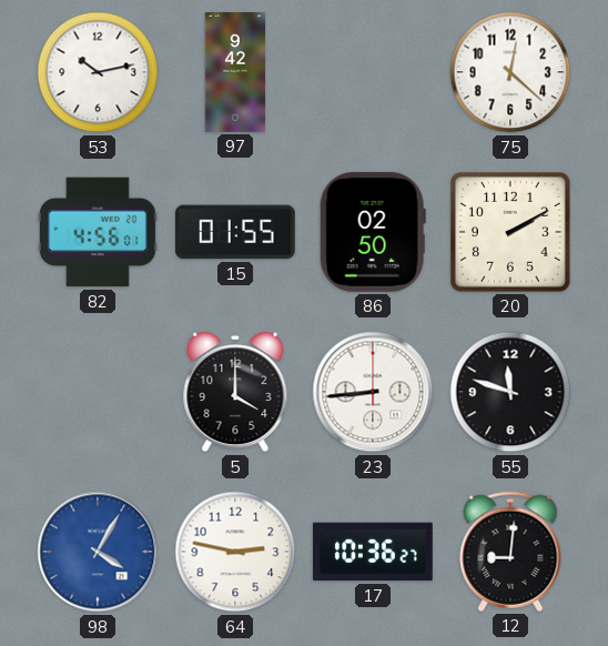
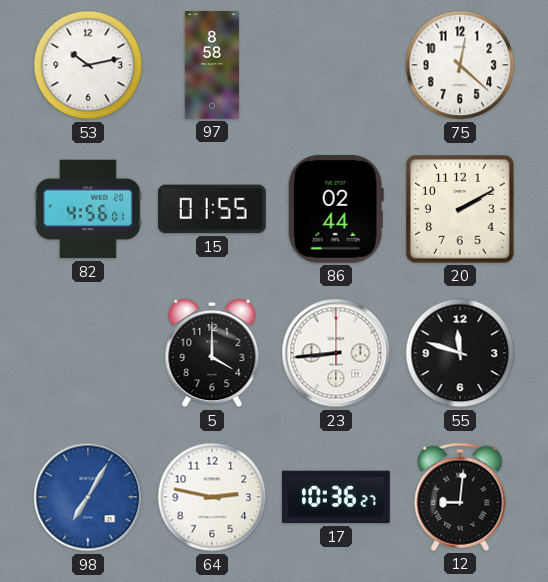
97: 9:42 -> 8:58 (212, 66)
86: 02:50 -> 02:44 (336, 209)
98: 4:05 -> 7:05 (88, 497)
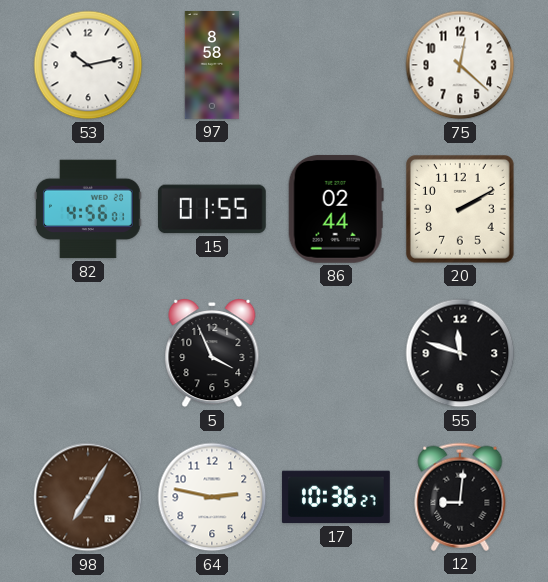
5: 4:00 -> 3:56 (212, 353)
23: 8:44 -> none (336, 353)
98 dial: blue -> brown (88, 497)
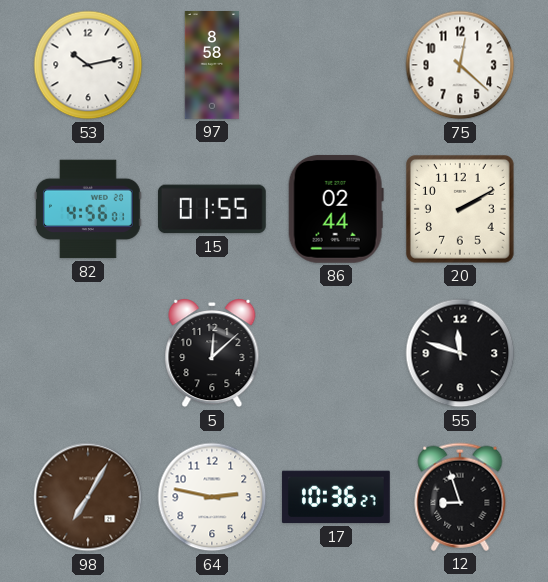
5: 3:56 -> 12:08 (212, 353)
12: 9:01 -> 8:57 (460, 497)
